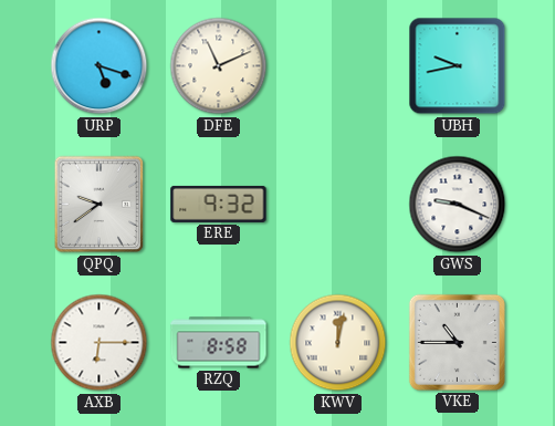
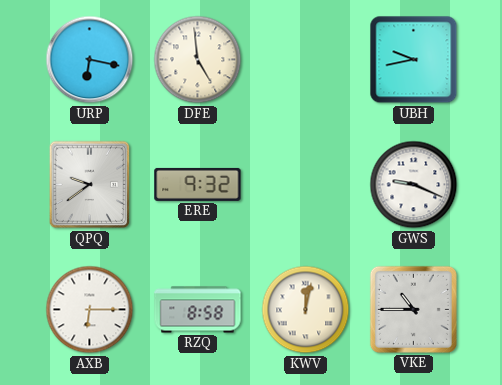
URP: 5:18 -> 6:17 (90, 60)
DFE: 11:11 -> 4:59 (198, 60)
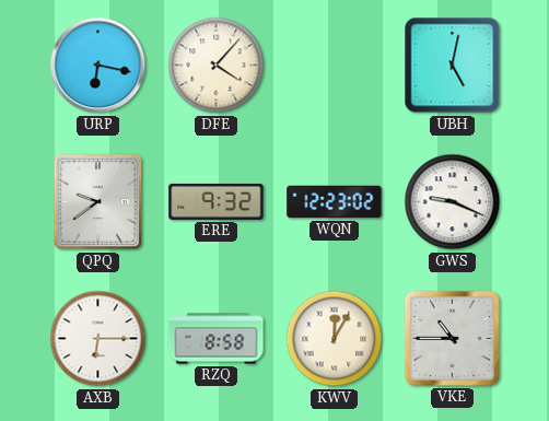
DFE: 4:59 -> 4:07 (217, 66)
UBH: 9:43 -> 5:02 (453, 66)
WQN: none -> 12:23 (335, 202)
KWV: 12:02 -> 12:05 (335, 339)
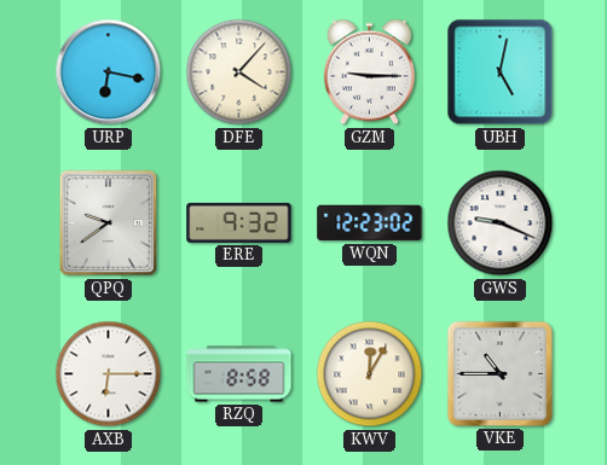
GZM: none -> 9:15 (369, 72)
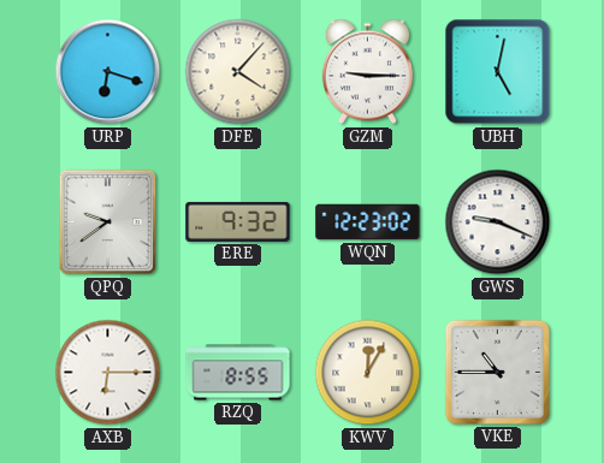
URP: 6:17 -> 6:18 (108, 72)
RZQ: 8:58 -> 8:55 (238, 373)
